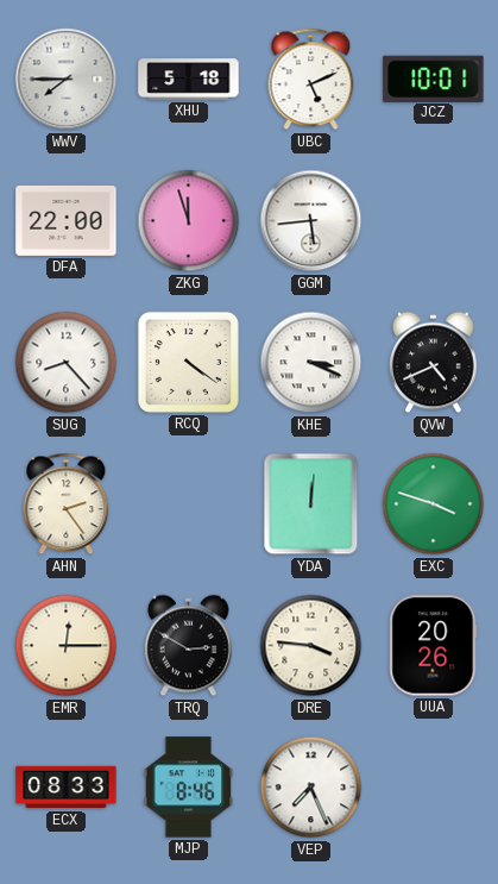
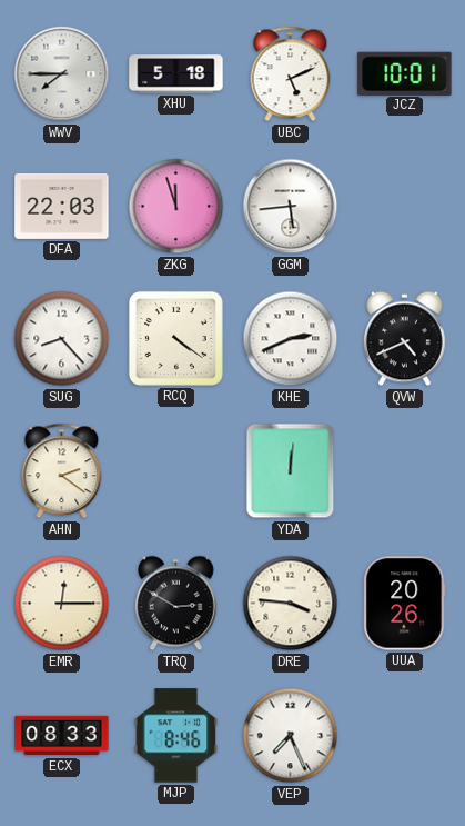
DFA: 22:00 -> 22:03 (62, 206)
KHE: 3:19 -> 2:41 (291, 339)
AHN: 2:24 -> 2:21 (62, 471)
EXC: 3:48 -> none (434, 504)
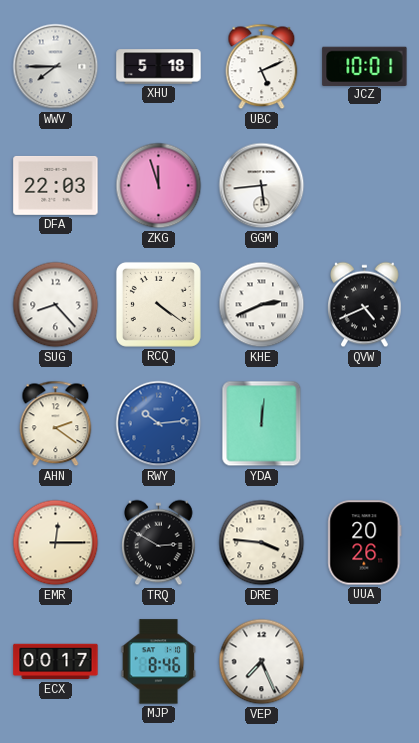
RWY: none -> 10:14 (159, 424)
ECX: 08:33 -> 00:17 (56, 662)
